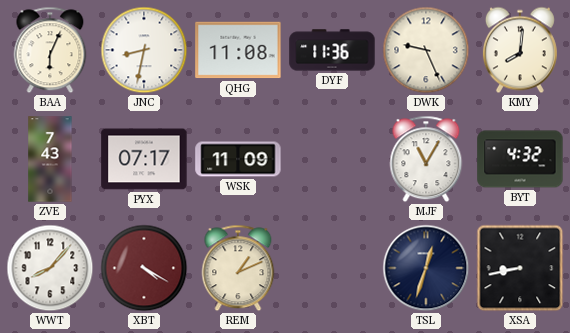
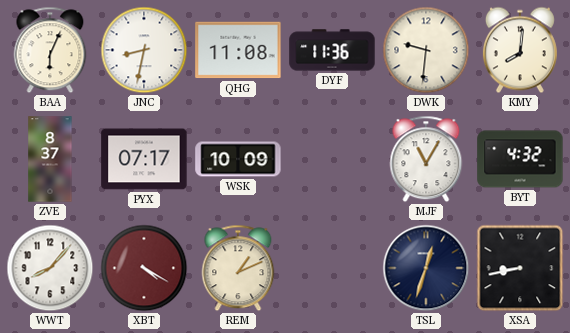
DWK: 9:26 -> 9:31 (426, 50)
ZVE: 7:43 -> 8:37 (50, 159)
WSK: 11:09 -> 10:09 (238, 159)
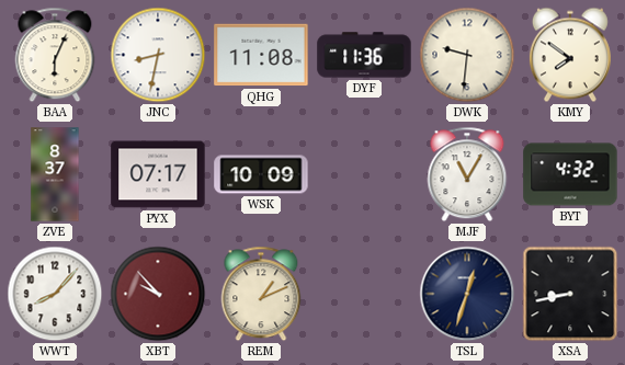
KMY: 8:01 -> 7:51 (570, 55)
XBT: 4:20 -> 9:53 (158, 294)
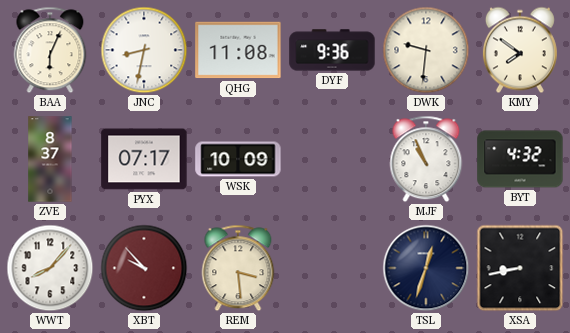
DYF: 11:36 -> 9:36 (332, 50)
MJF: 11:05 -> 10:56 (426, 159)
REM: 1:11 -> 3:29 (238, 268)
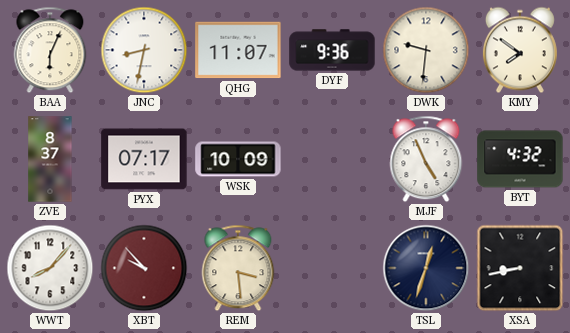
QHG: 11:08 -> 11:07 (238, 50)
MJF: 10:56 -> 4:56 (426, 159)
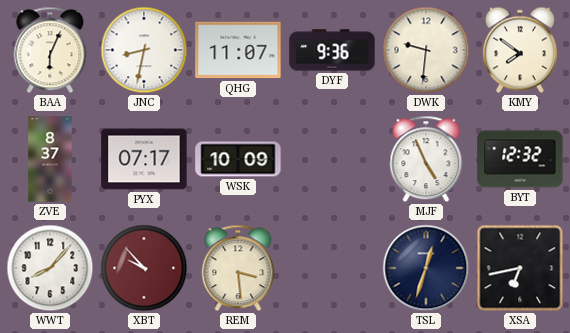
BYT: 4:32 -> 12:32 (520, 159)
XSA: 8:43 -> 6:43 (520, 268)
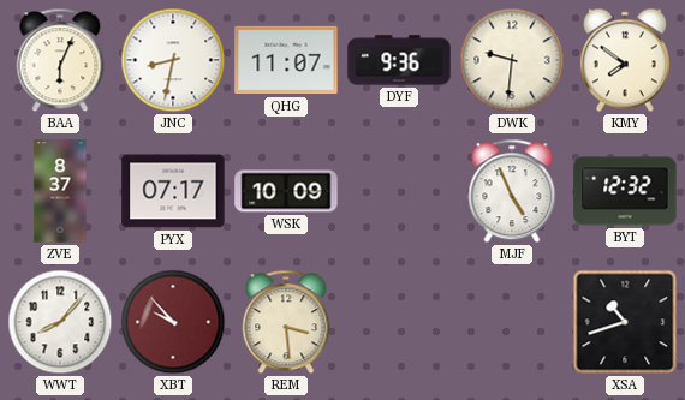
TSL: 12:33 -> none (426, 268)
XSA: 6:43 -> 10:42 (625, 322)
